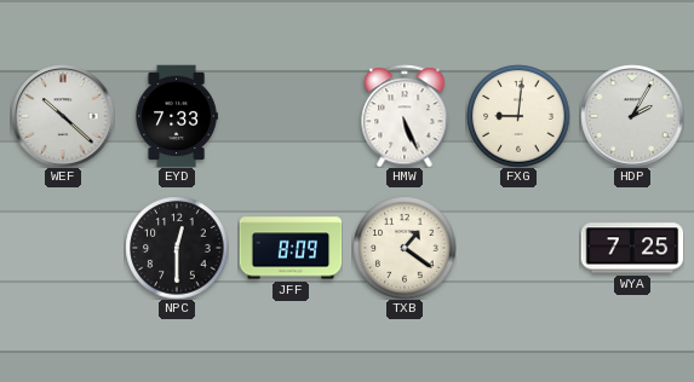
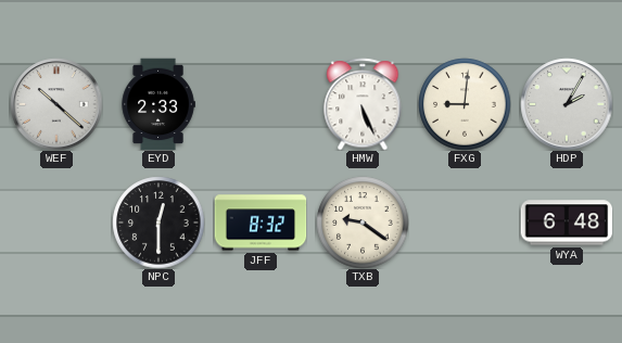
EYD: 7:33 -> 2:33 (158, 104)
JFF: 8:09 -> 8:32 (261, 223)
TXB: 1:21 -> 9:21 (363, 223)
WYA: 7:25 -> 6:48 (567, 223)
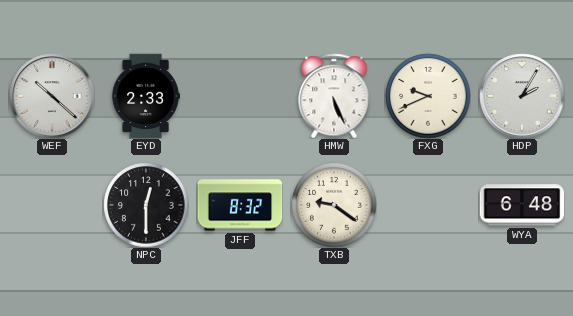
FXG: 9:01 -> 9:41 (428, 96)
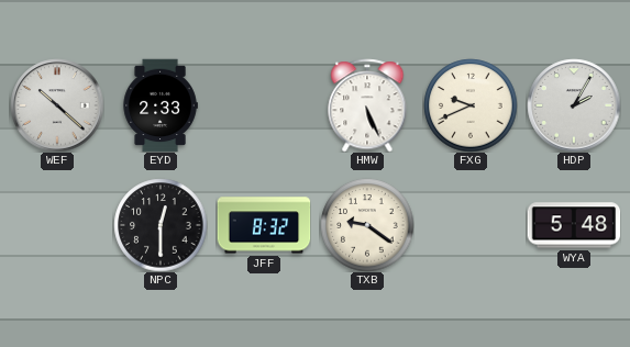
WYA: 6:48 -> 5:48 (574, 225)
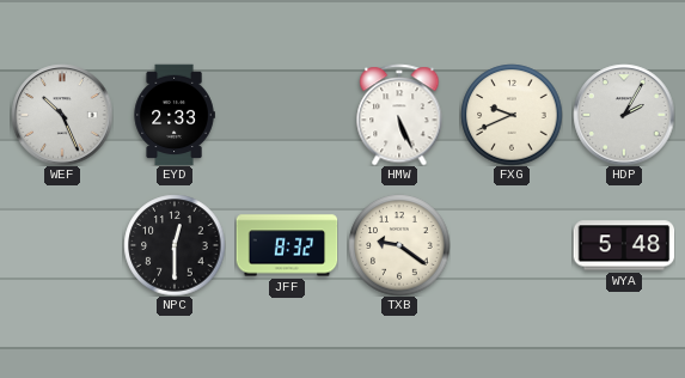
WEF: 10:22 -> 10:26 (62, 115)
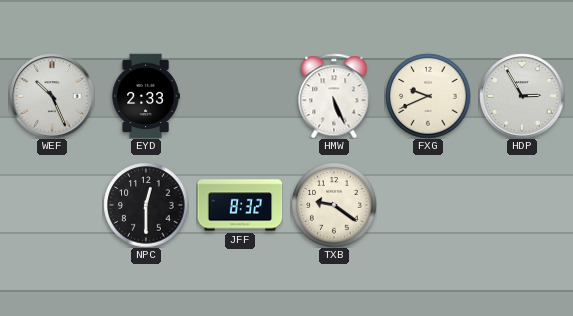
HDP: 2:05 -> 2:55 (522, 96)
WYA: 5:48 -> none (624, 245)
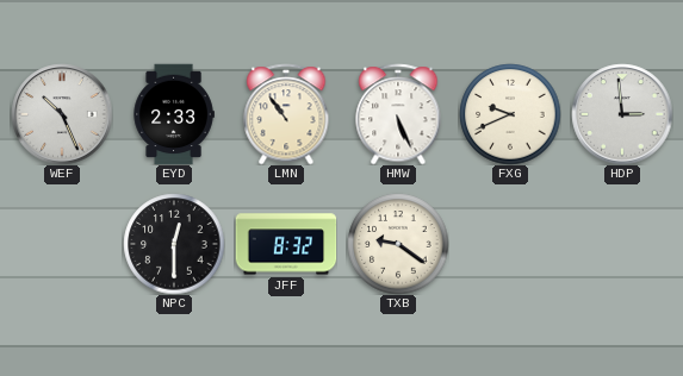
LMN: none -> 10:54 (286, 114)
HDP: 2:55 -> 2:59 (622, 114)
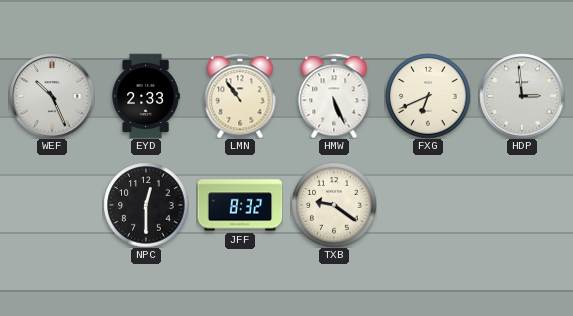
FXG: 9:41 -> 6:41 (428, 96)
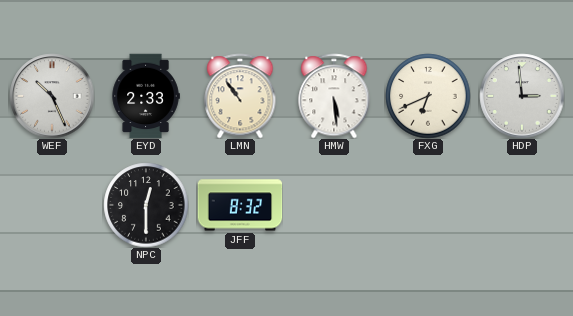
HMW: 5:26 -> 5:29 (334, 96)
TXB: 9:21 -> none (334, 205)
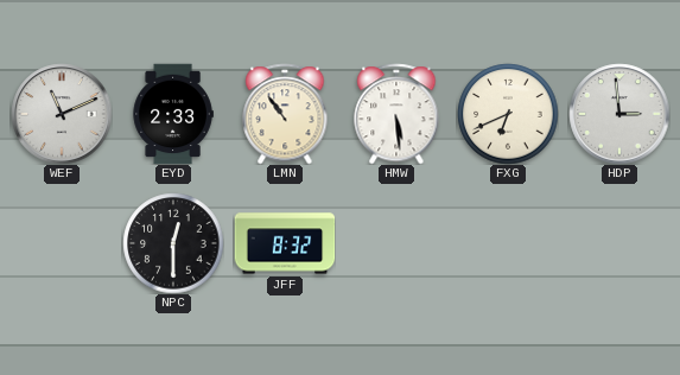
WEF: 10:26 -> 11:11 (62, 114)
